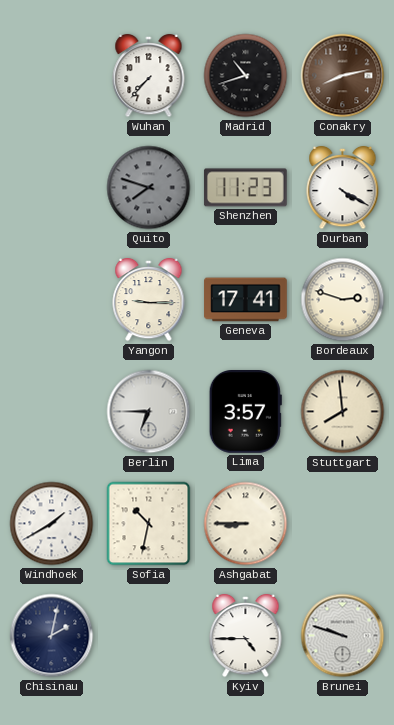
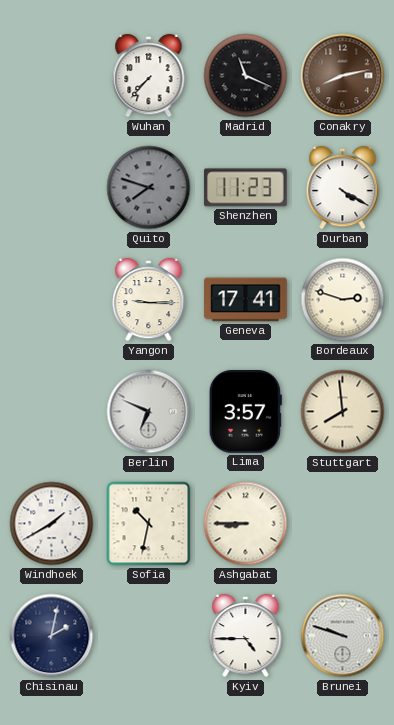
Madrid: 10:42 -> 11:19 (246, 76)
Berlin: 6:45 -> 6:49 (149, 412)
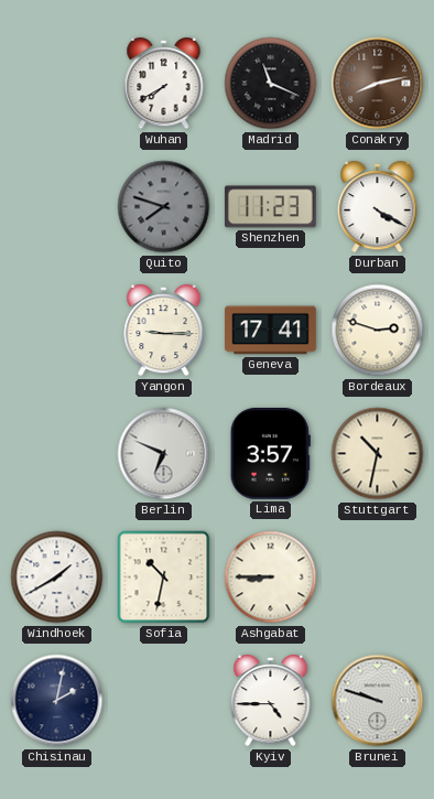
Wuhan: 7:37 -> 7:40 (164, 84)
Stuttgart: 7:59 -> 10:32 (378, 454)
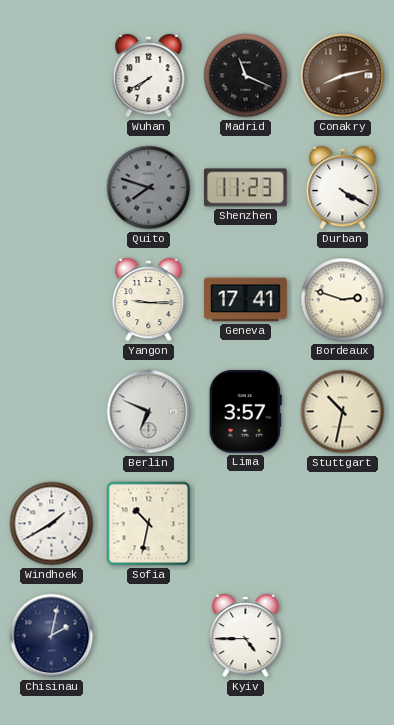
Ashgabat: 8:45 -> none (271, 577)
Brunei: 9:48 -> none (378, 701)
